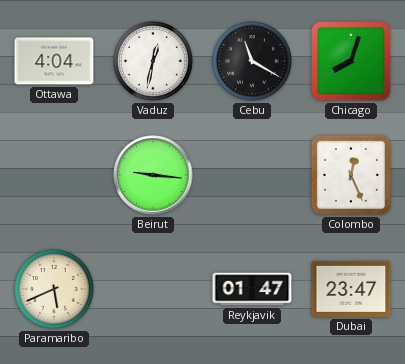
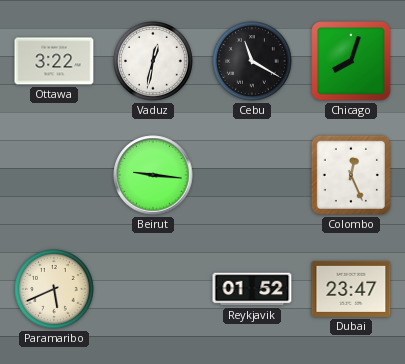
Ottawa: 4:04 -> 3:22 (54, 61)
Reykjavik: 01:47 -> 01:52 (252, 289)
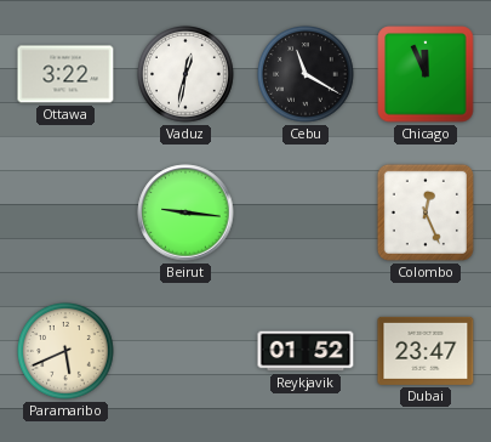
Chicago: 8:03 -> 11:56 (426, 74)
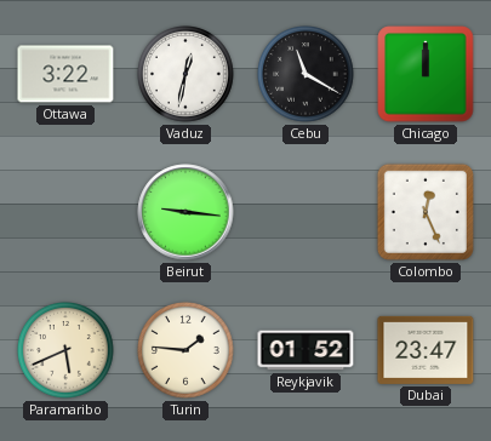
Chicago: 11:56 -> 12:00 (426, 74)
Turin: none -> 1:46 (187, 351)
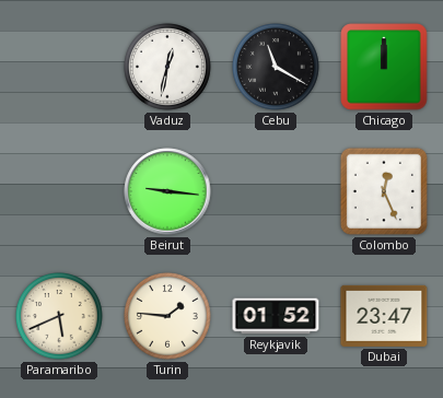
Ottawa: 3:22 -> none (65, 74)
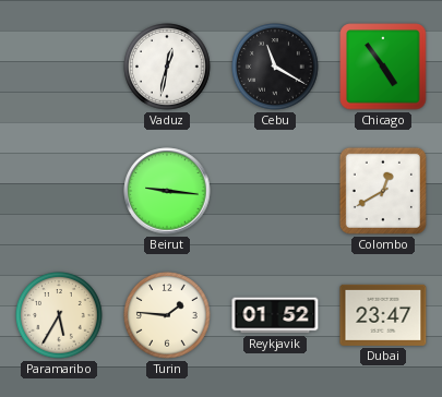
Chicago: 12:00 -> 4:54 (383, 67)
Colombo: 12:26 -> 12:40 (383, 191)
Paramaribo: 5:41 -> 5:35 (60, 316)
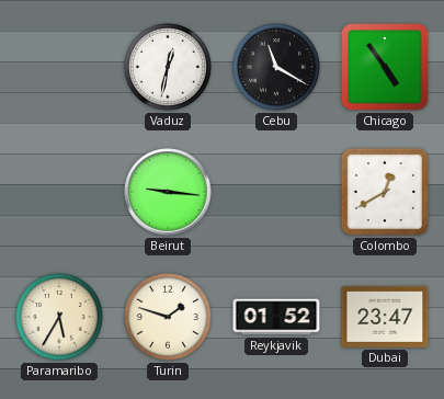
Turin: 1:46 -> 1:48 (169, 318)
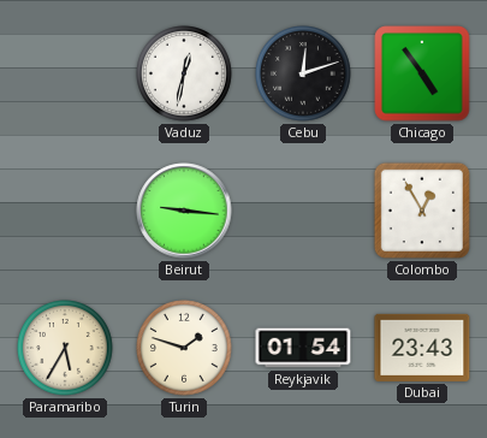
Cebu: 11:20 -> 12:12 (304, 75)
Colombo: 12:40 -> 12:55 (422, 211)
Reykjavik: 01:52 -> 01:54 (303, 348)
Dubai: 23:47 -> 23:43 (422, 348)
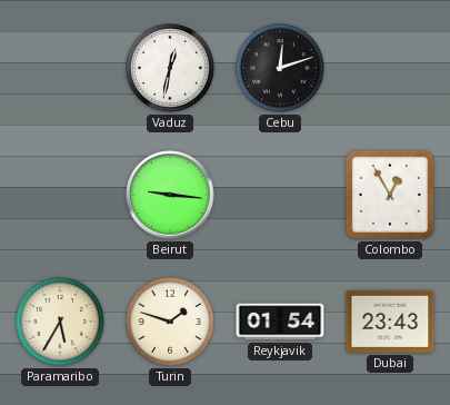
Chicago: 4:54 -> none (422, 73)
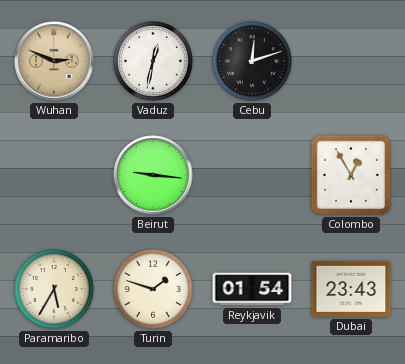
Wuhan: none -> 2:49 (54, 61)
